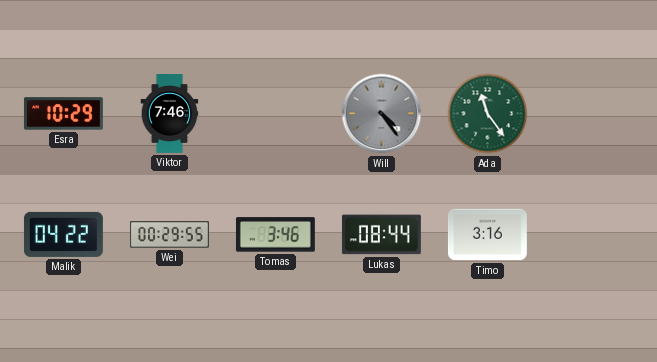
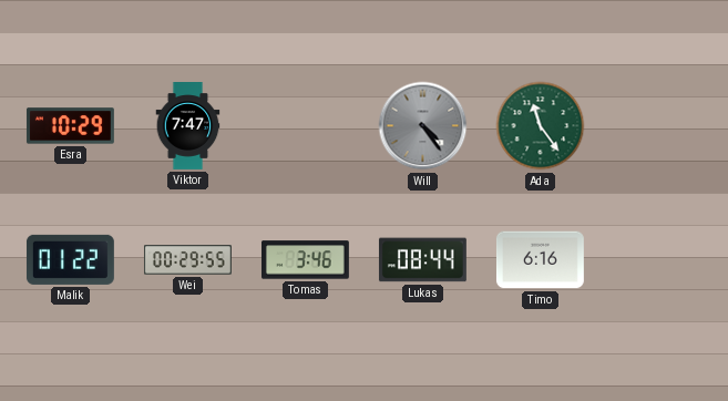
Viktor: 7:46 -> 7:47 (188, 126)
Malik: 04:22 -> 01:22 (70, 259)
Timo: 3:16 -> 6:16 (540, 260)
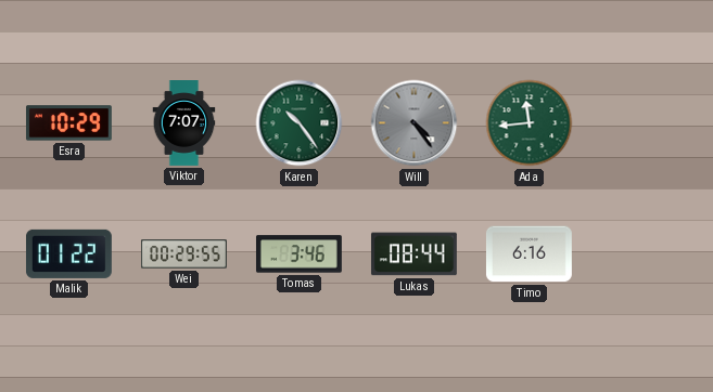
Viktor: 7:47 -> 7:07 (184, 123)
Karen: none -> 10:24 (300, 123)
Ada: 11:24 -> 11:44 (530, 123)
